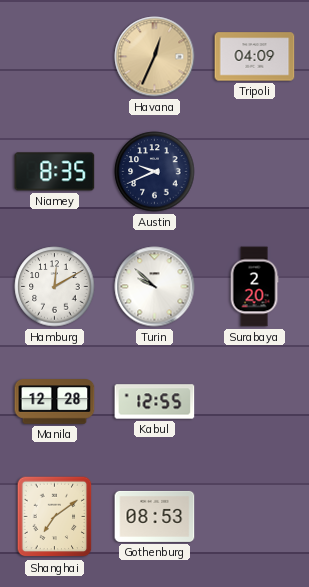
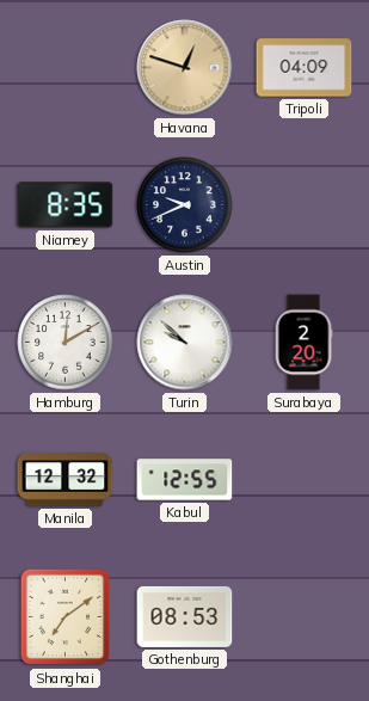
Havana: 12:34 -> 12:48 (185, 68)
Manila: 12:28 -> 12:32 (66, 480)
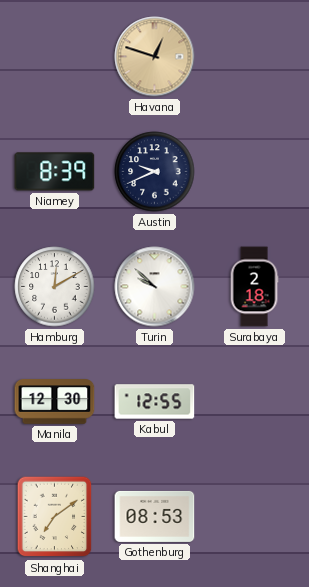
Tripoli: 04:09 -> none (305, 68)
Niamey: 8:35 -> 8:39 (55, 172)
Surabaya: 2:20 -> 2:18 (254, 287)
Manila: 12:32 -> 12:30 (55, 402)
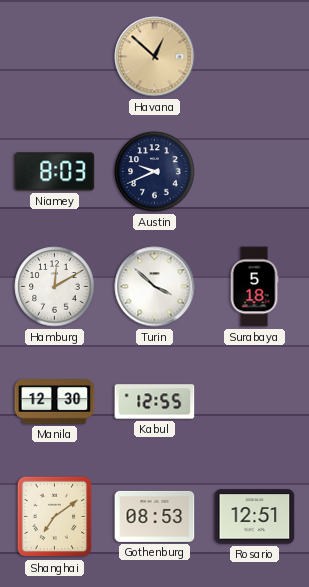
Havana: 12:48 -> 12:52 (155, 57)
Niamey: 8:39 -> 8:03 (55, 172)
Turin: 9:52 -> 3:52 (155, 287)
Surabaya: 2:18 -> 5:18 (254, 287)
Rosario: none -> 12:51 (255, 517)
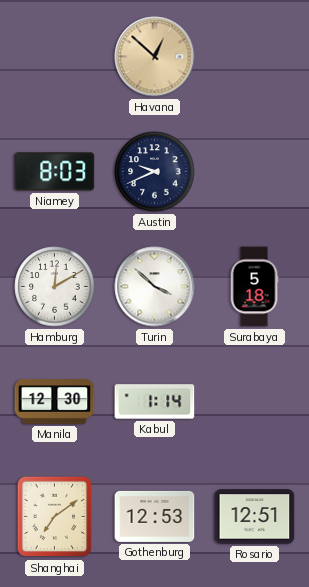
Kabul: 12:55 -> 1:14 (155, 402)
Gothenburg: 08:53 -> 12:53 (155, 516)
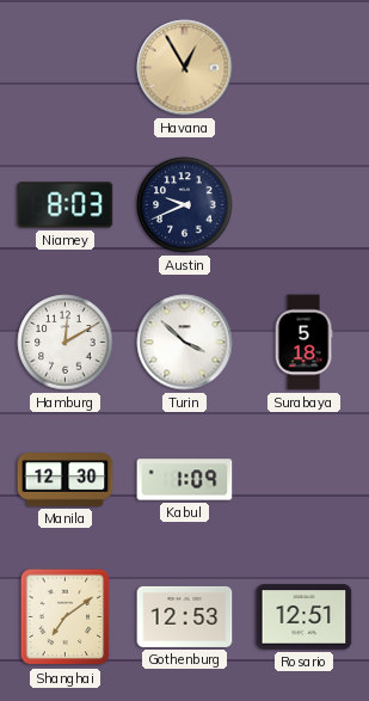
Havana: 12:52 -> 12:55 (185, 68)
Kabul: 1:14 -> 1:09 (185, 480)
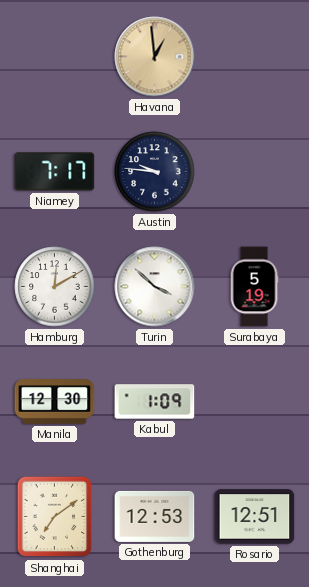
Havana: 12:55 -> 12:59 (155, 57)
Niamey: 8:03 -> 7:17 (55, 172)
Austin: 9:41 -> 9:46 (155, 172)
Surabaya: 5:18 -> 5:19 (254, 287)
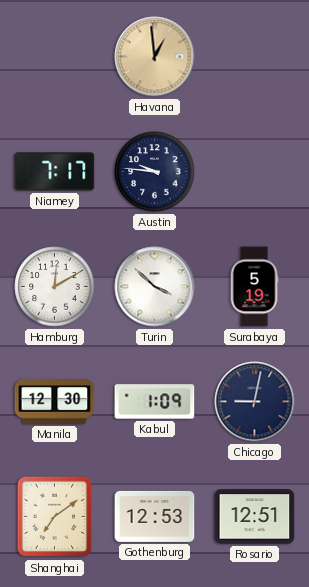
Chicago: none -> 9:02 (255, 402)
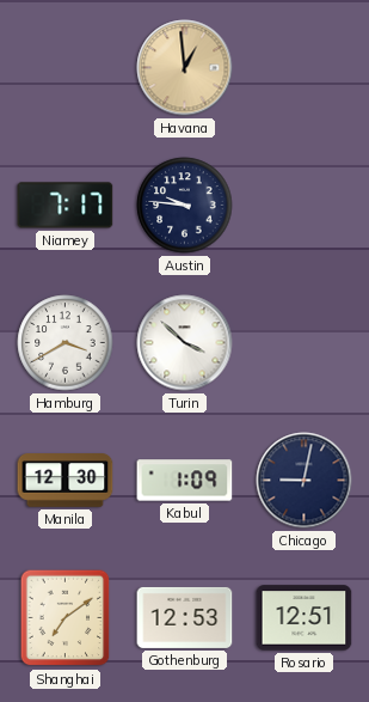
Hamburg: 12:10 -> 3:40 (66, 343)
Surabaya: 5:19 -> none (254, 287)
